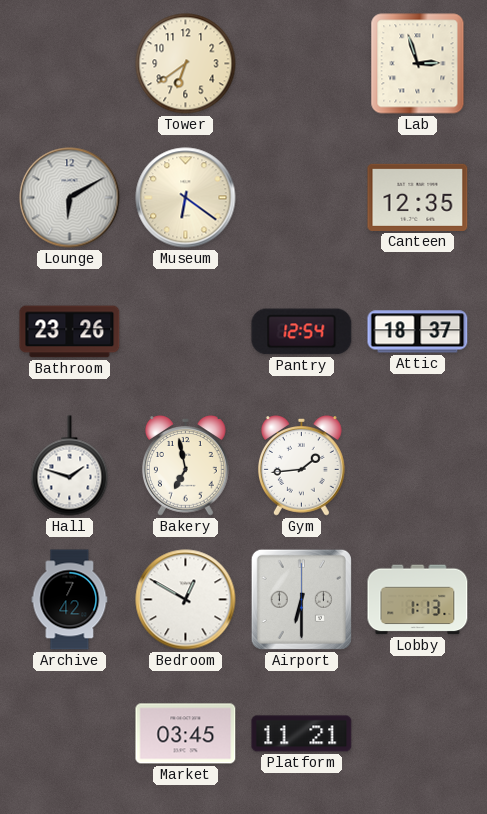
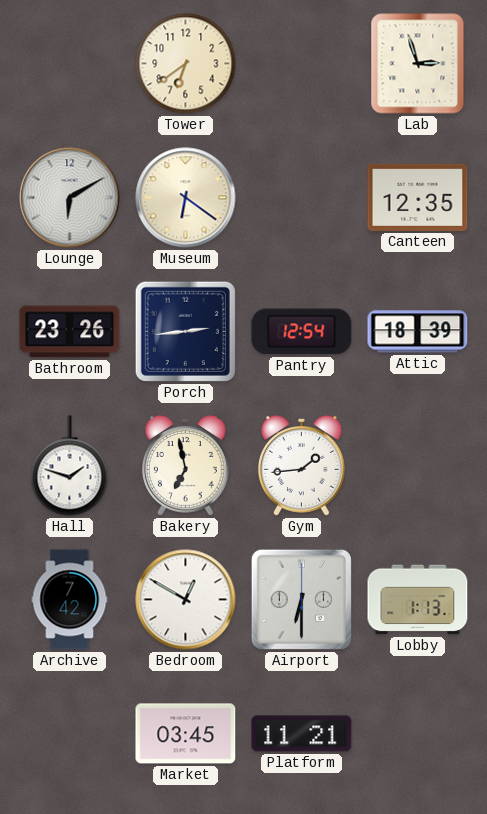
Porch: none -> 2:44 (185, 331)
Attic: 18:37 -> 18:39 (418, 332)
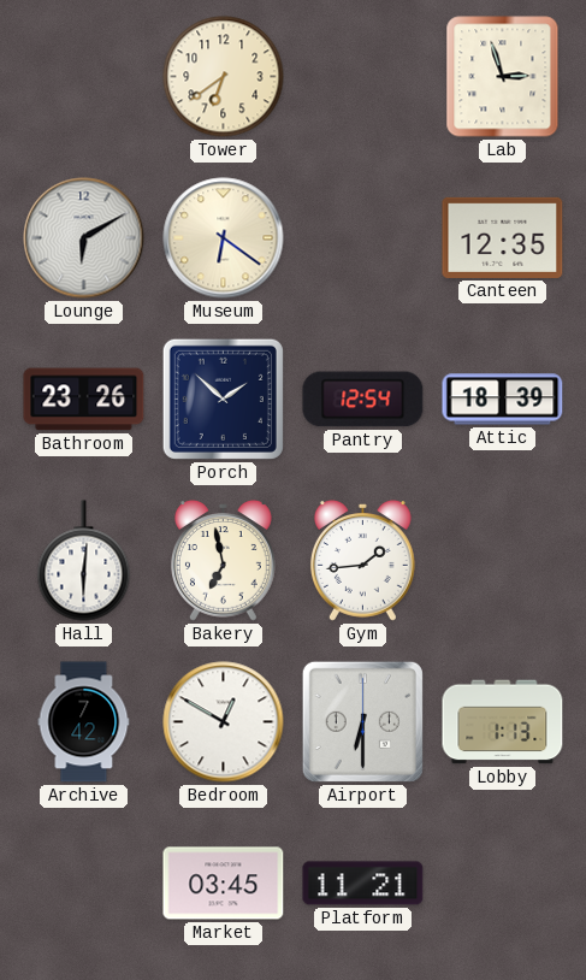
Porch: 2:44 -> 1:52 (223, 399)
Hall: 1:48 -> 6:01 (84, 561)
